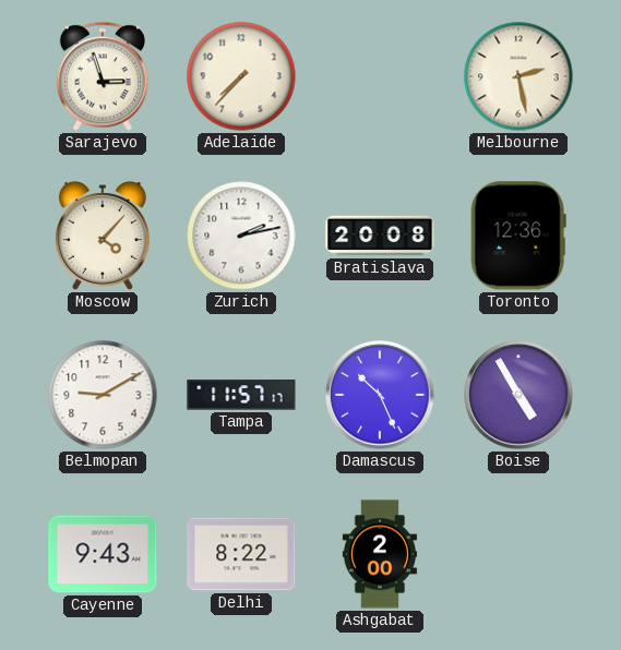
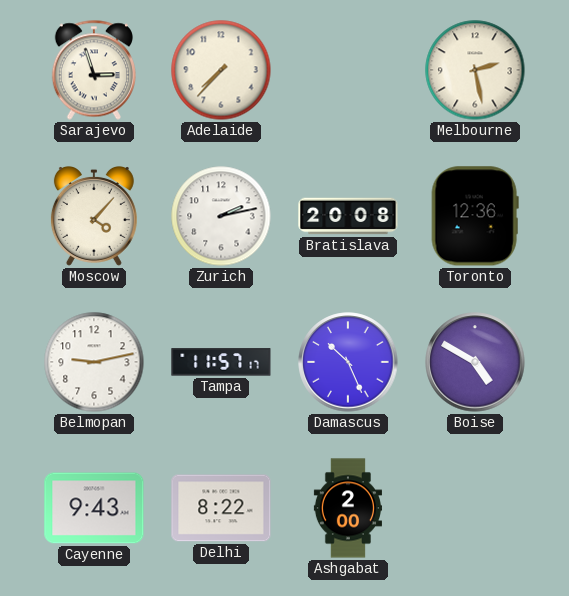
Belmopan: 9:10 -> 9:13 (94, 362)
Boise: 4:55 -> 4:50 (475, 362)
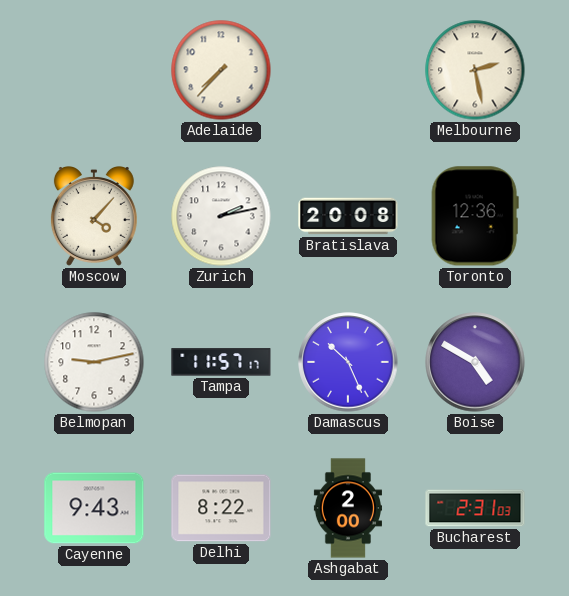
Sarajevo: 2:57 -> none (94, 70)
Bucharest: none -> 2:31 (475, 508)
